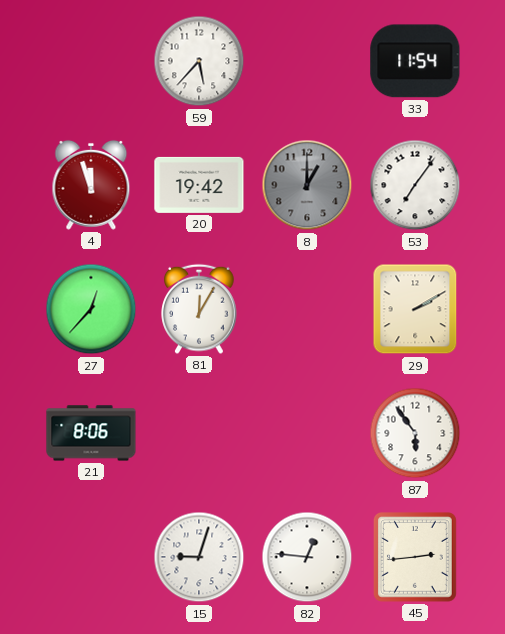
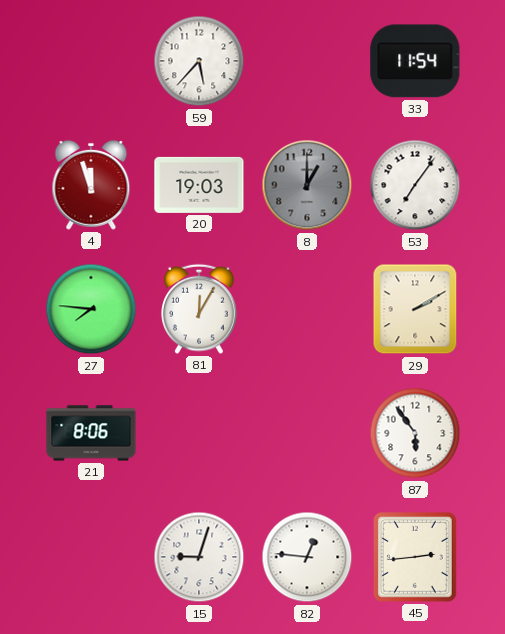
20: 19:42 -> 19:03 (199, 185)
27: 12:37 -> 7:46 (91, 309)
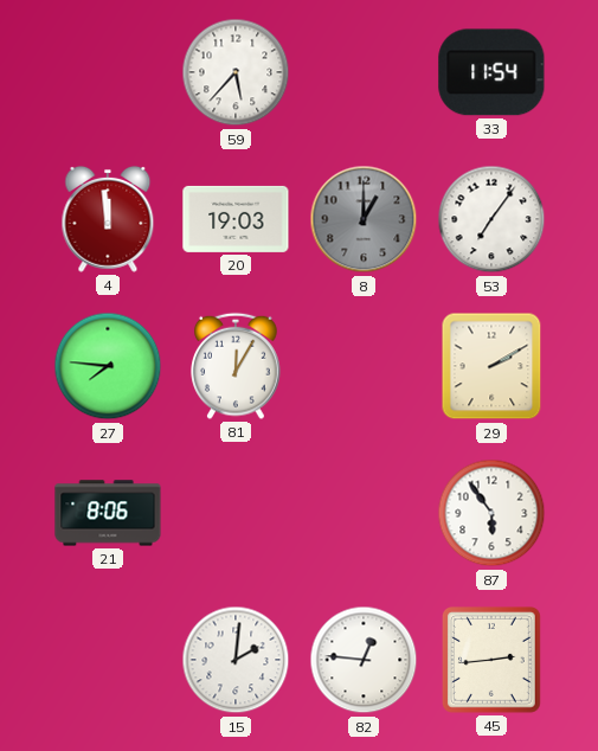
4: 11:57 -> 11:59 (108, 219)
15: 9:03 -> 2:01 (236, 660)
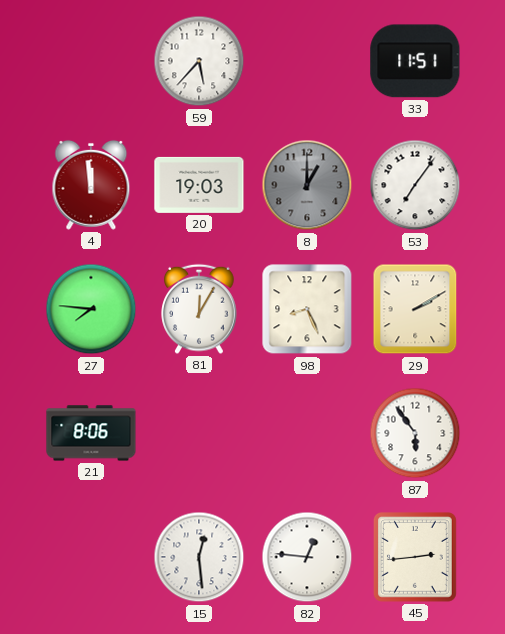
33: 11:54 -> 11:51 (415, 61)
98: none -> 8:26 (307, 309)
15: 2:01 -> 12:29 (199, 557)
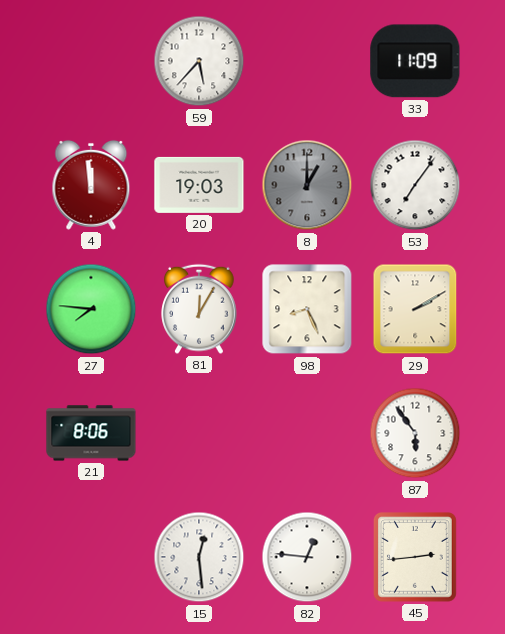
33: 11:51 -> 11:09 (415, 61)
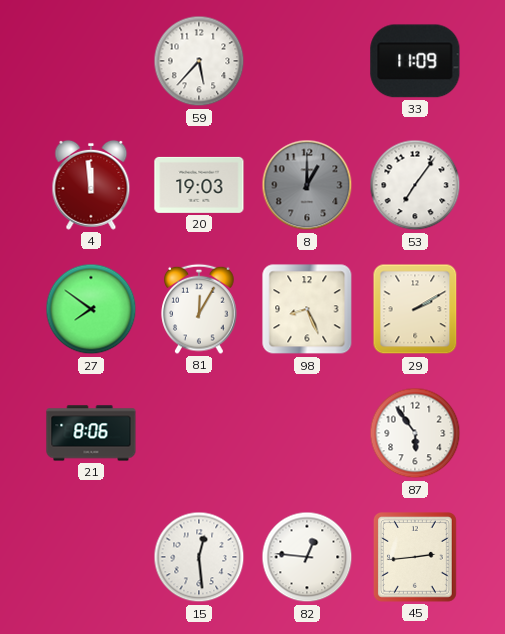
27: 7:46 -> 7:51 (91, 309)
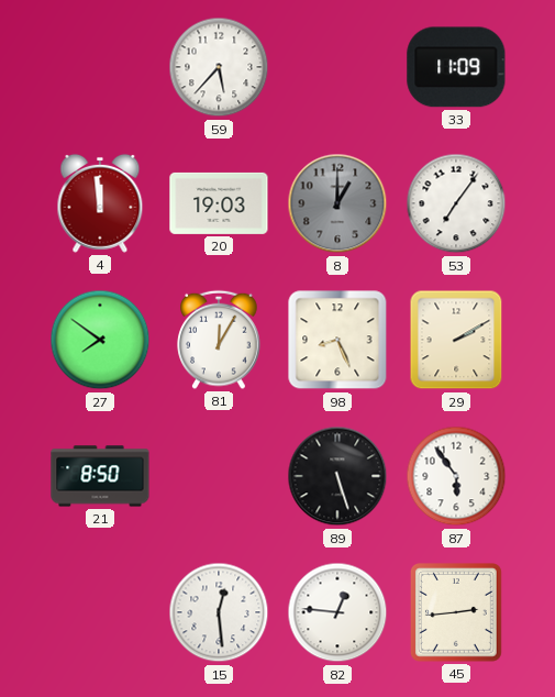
21: 8:06 -> 8:50 (100, 476)
89: none -> 5:27 (337, 476)
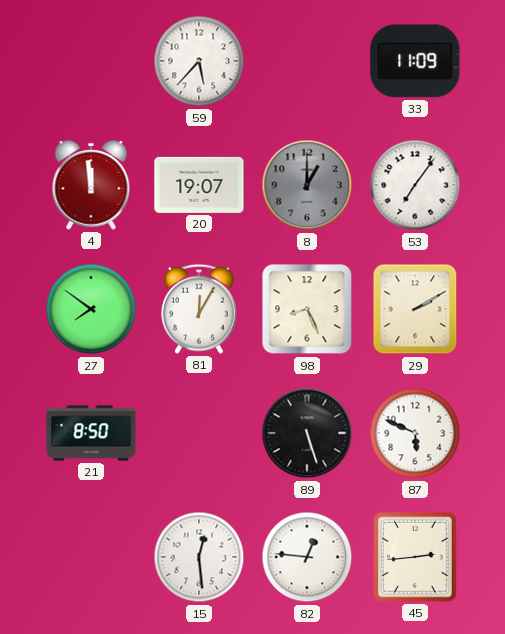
20: 19:03 -> 19:07 (199, 185)
87: 5:54 -> 5:49 (415, 433)
